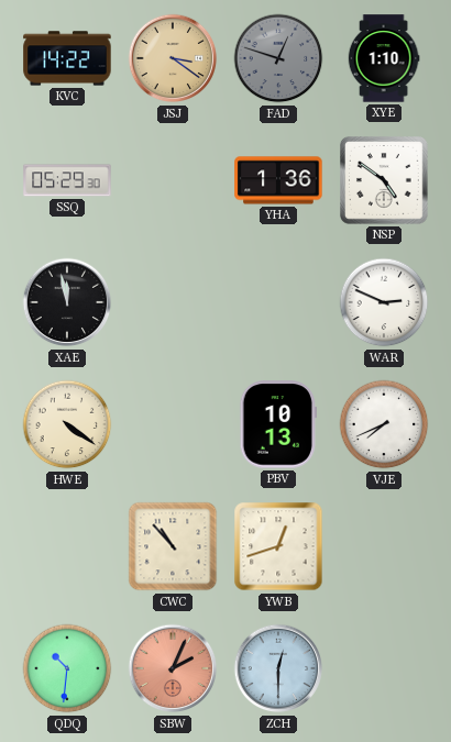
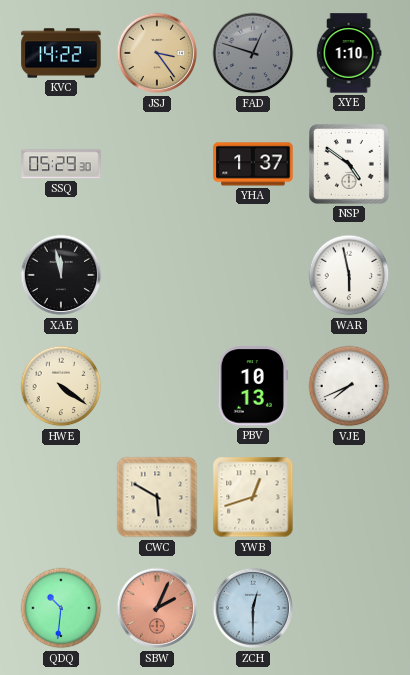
JSJ: 3:21 -> 3:24 (157, 53)
YHA: 1:36 -> 1:37 (253, 164)
WAR: 2:49 -> 5:58 (349, 275)
CWC: 10:53 -> 5:50 (157, 497)
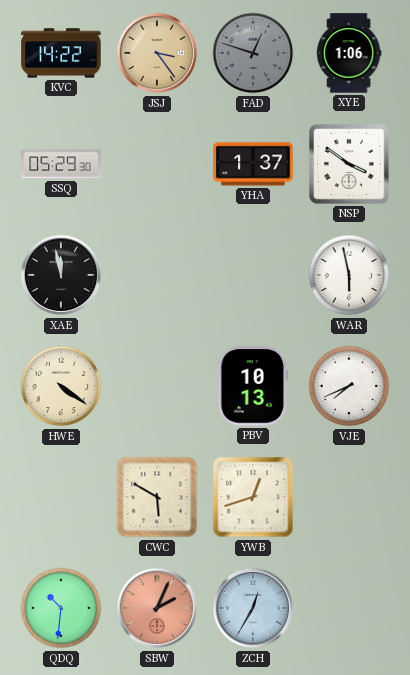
XYE: 1:10 -> 1:06 (349, 53)
NSP: 4:51 -> 3:51 (350, 165)
ZCH: 12:30 -> 12:35 (253, 608)
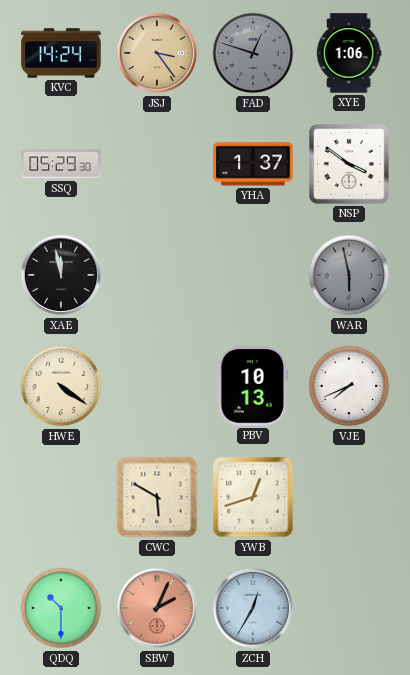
KVC: 14:22 -> 14:24 (61, 53)
WAR dial: white -> grey (349, 275)
QDQ: 10:31 -> 10:30 (61, 608)
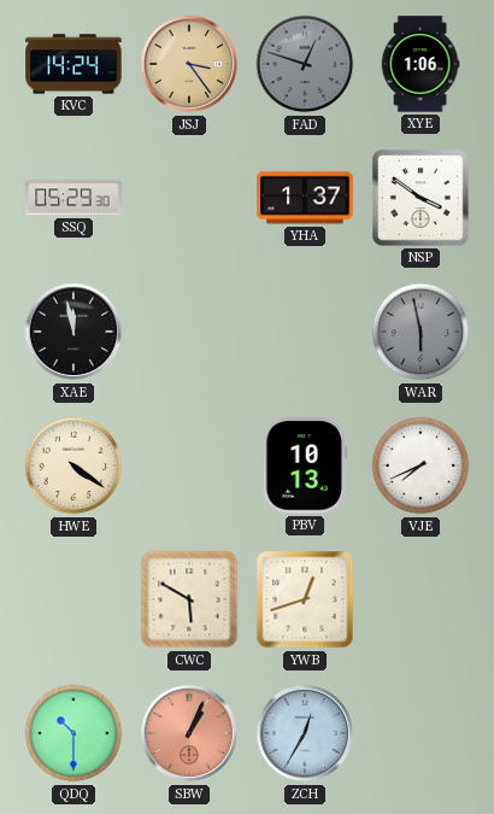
SBW: 2:04 -> 1:04 (189, 733)
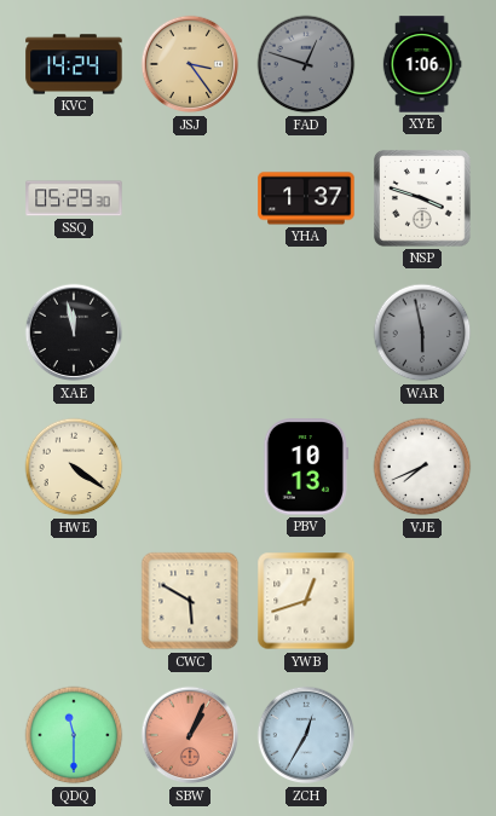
NSP: 3:51 -> 3:48 (423, 199)
QDQ: 10:30 -> 11:30 (74, 735)
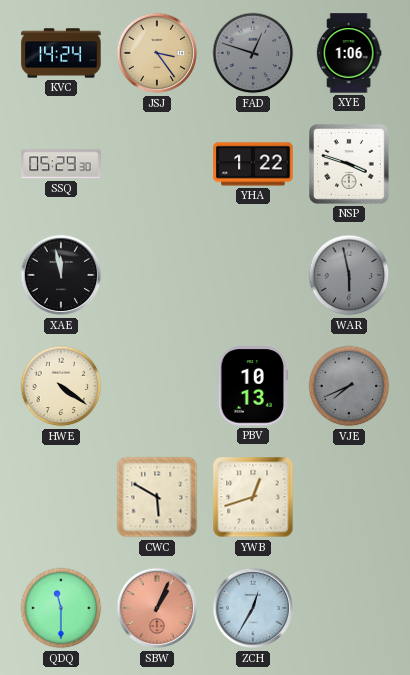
YHA: 1:37 -> 1:22 (253, 164)
VJE dial: white -> grey (349, 386)
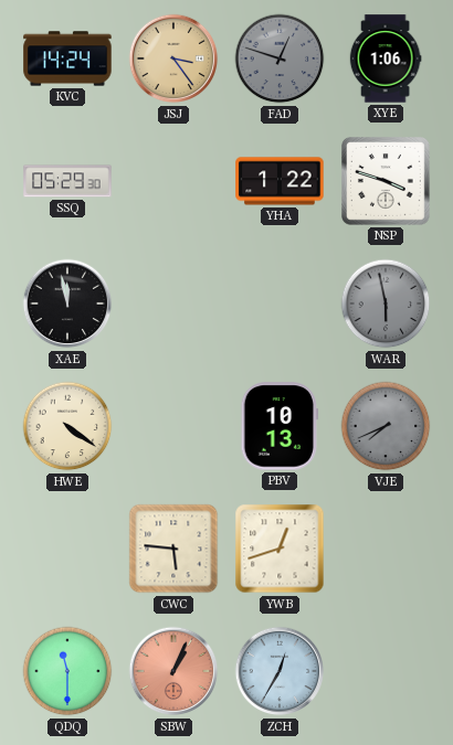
CWC: 5:50 -> 5:46 (173, 549)
